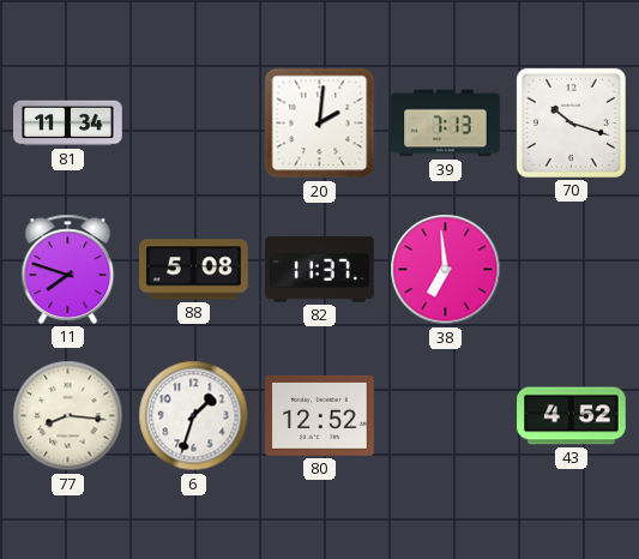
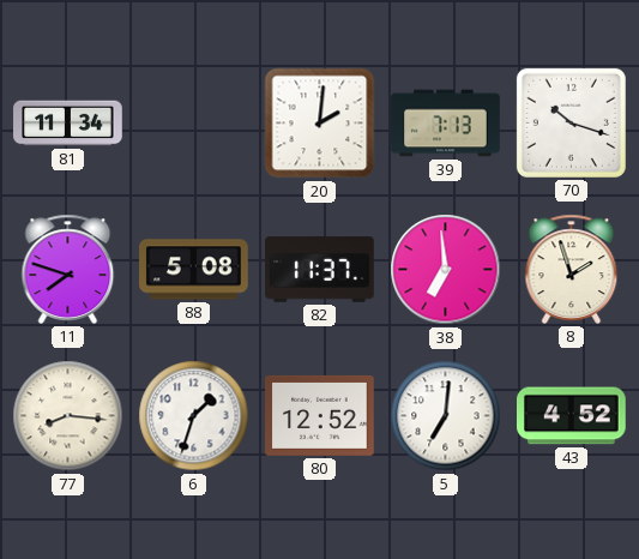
8: none -> 1:57 (572, 269)
5: none -> 7:01 (446, 416)
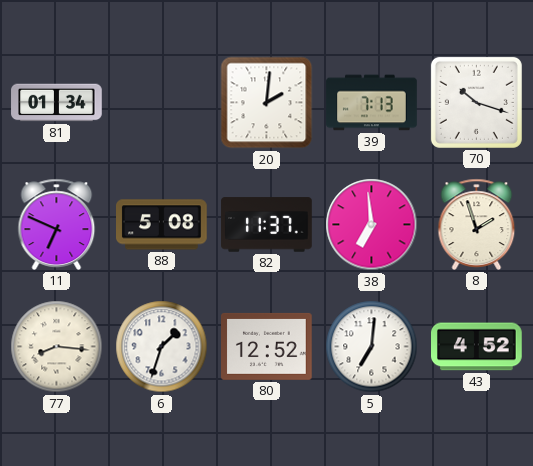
81: 11:34 -> 01:34 (57, 103)
11: 7:48 -> 6:49 (57, 224)
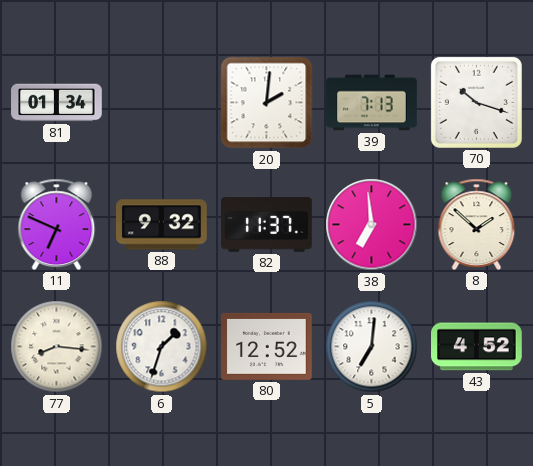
88: 5:08 -> 9:32 (162, 225)
8: 1:57 -> 1:52 (477, 224)
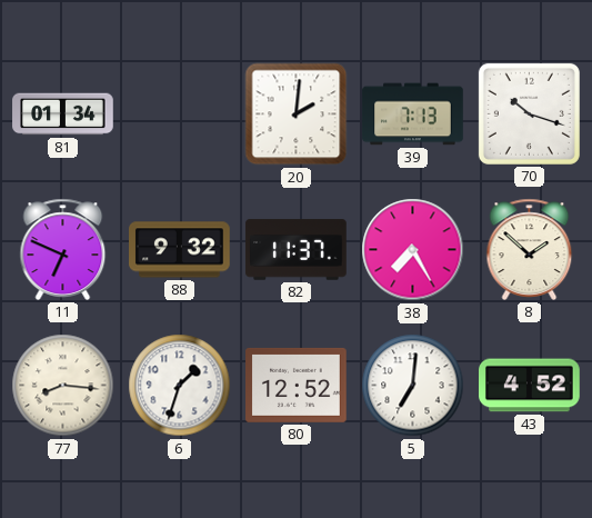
38: 6:59 -> 7:25 (413, 250)
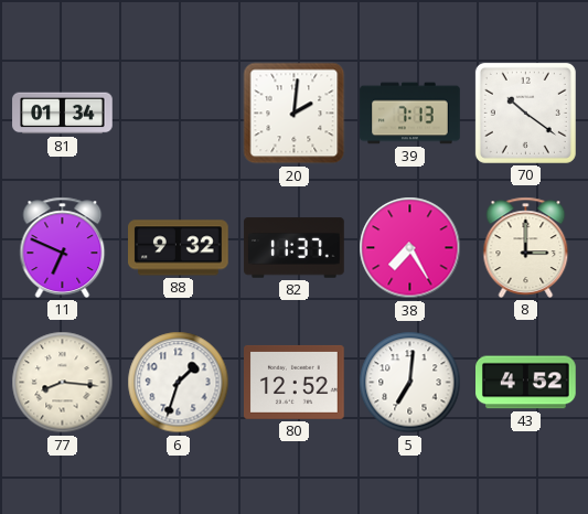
70: 10:18 -> 10:21 (525, 113)
8: 1:52 -> 3:00 (526, 247)
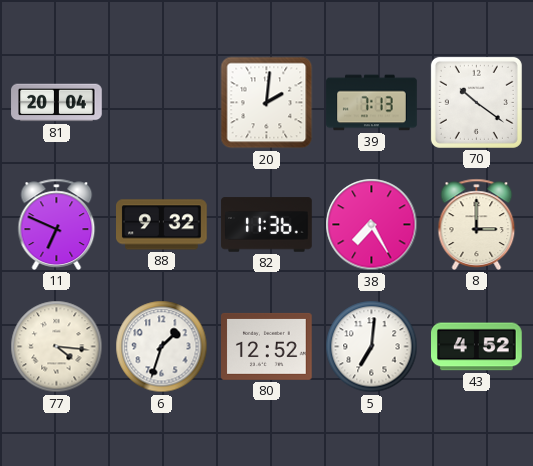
81: 01:34 -> 20:04 (57, 103)
82: 11:37 -> 11:36 (267, 225)
77: 8:16 -> 4:16 (57, 347)
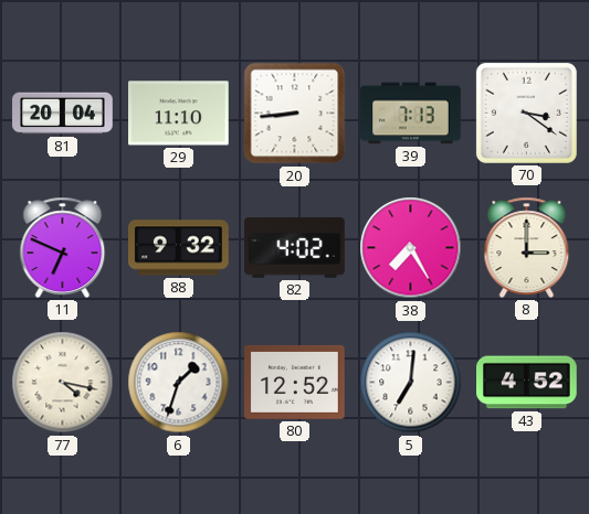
29: none -> 11:10 (179, 114)
20: 2:01 -> 8:44 (295, 114)
70: 10:21 -> 3:21 (526, 113)
82: 11:36 -> 4:02 (295, 248)
77: 4:16 -> 4:17 (63, 383)
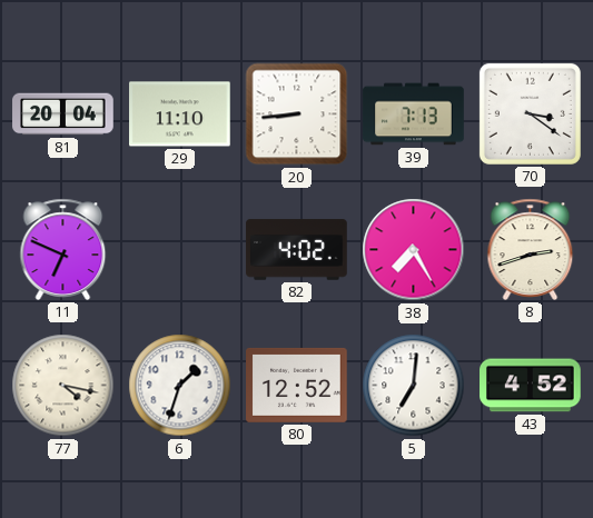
88: 9:32 -> none (179, 248)
8: 3:00 -> 2:42 (531, 249)
